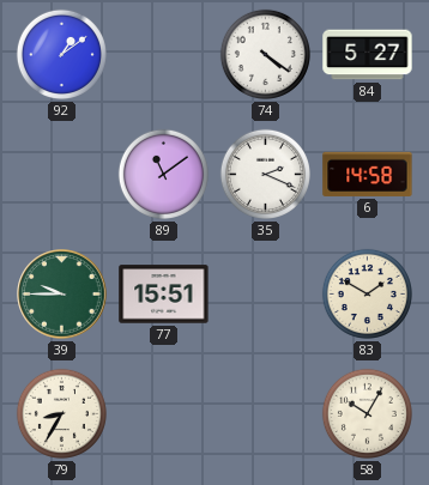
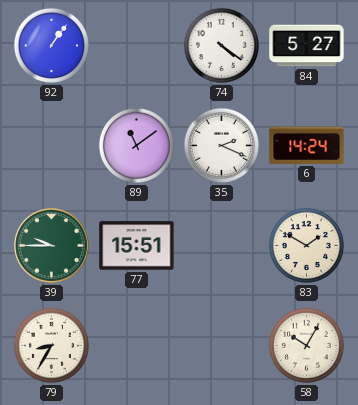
92: 1:09 -> 1:06 (51, 45)
6: 14:58 -> 14:24 (307, 145)
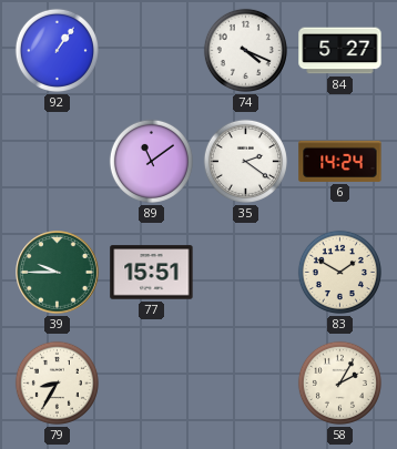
74: 4:21 -> 4:19 (245, 50)
35: 2:19 -> 2:21 (245, 161)
58: 10:05 -> 2:05 (339, 382)
